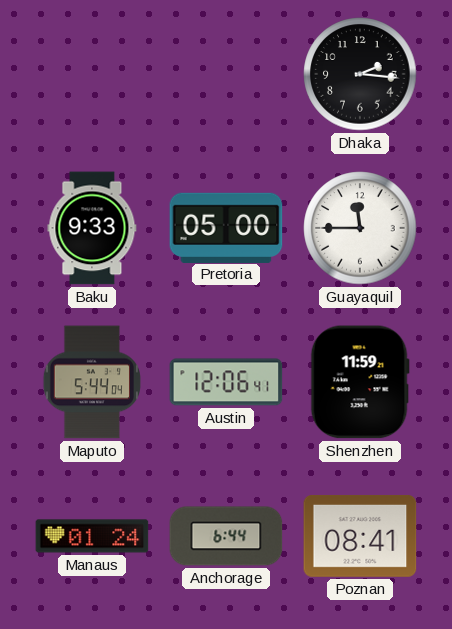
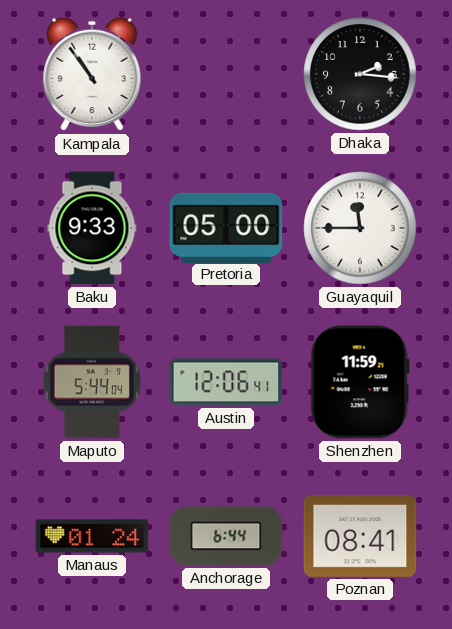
Kampala: none -> 10:54 (92, 74)
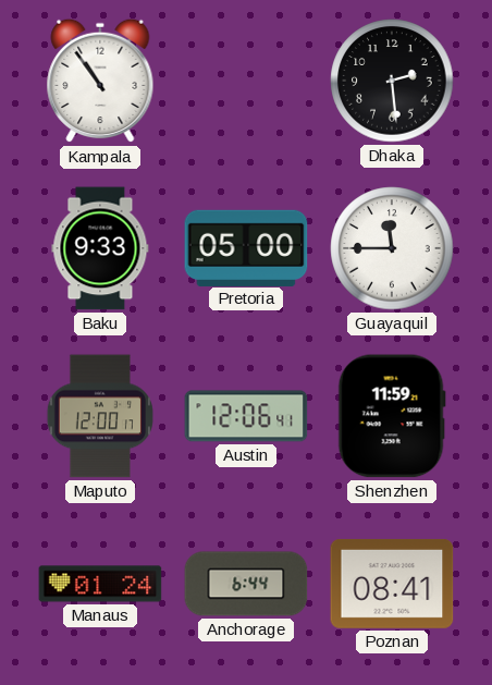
Dhaka: 2:16 -> 2:29 (392, 81)
Maputo: 5:44 -> 12:00 (100, 416)
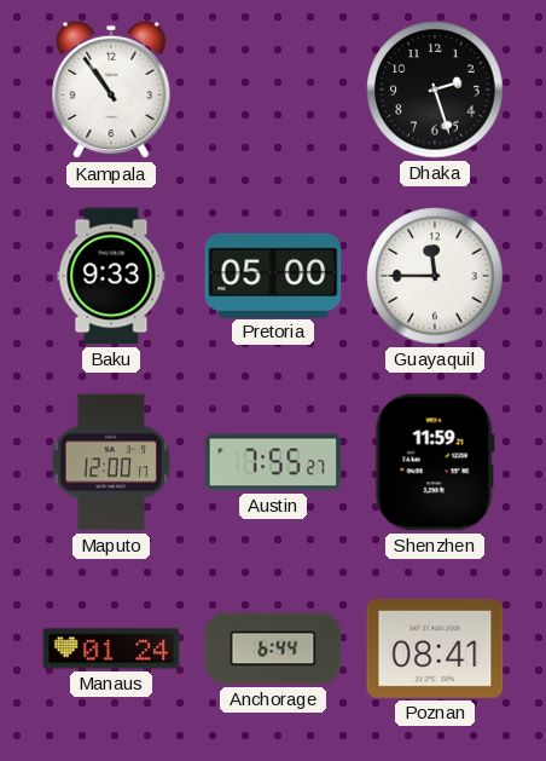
Dhaka: 2:29 -> 2:27 (435, 90)
Austin: 12:06 -> 7:55 (273, 462)
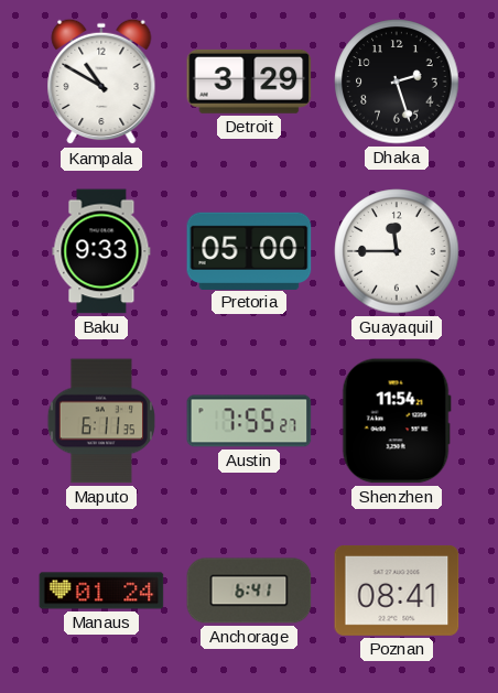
Kampala: 10:54 -> 10:50 (101, 82)
Detroit: none -> 3:29 (249, 82)
Maputo: 12:00 -> 6:11 (101, 421)
Shenzhen: 11:59 -> 11:54 (397, 421)
Anchorage: 6:44 -> 6:41 (249, 591)
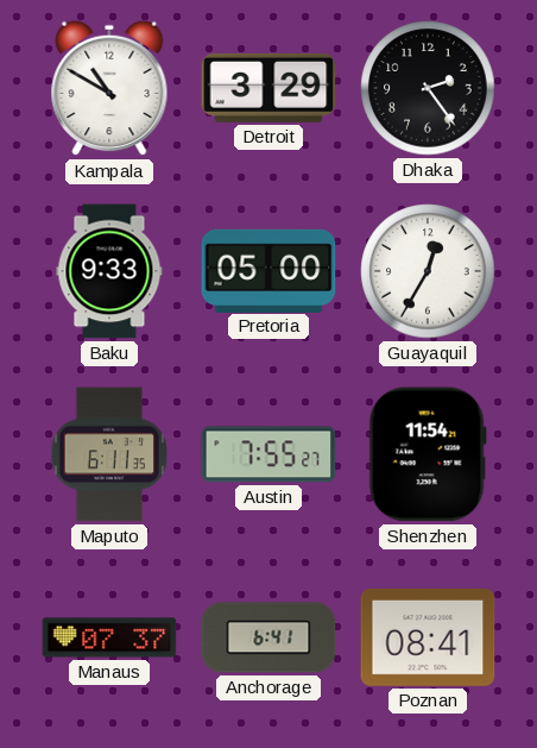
Dhaka: 2:27 -> 2:24 (428, 88)
Guayaquil: 11:45 -> 12:35 (428, 271)
Manaus: 01:24 -> 07:37 (109, 637)
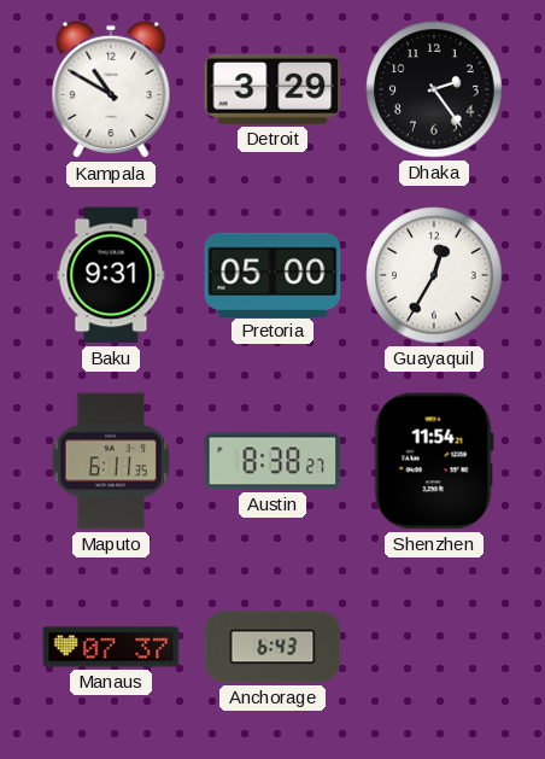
Baku: 9:33 -> 9:31 (111, 275)
Austin: 7:55 -> 8:38 (272, 461)
Anchorage: 6:41 -> 6:43 (272, 647)
Poznan: 08:41 -> none (428, 637)
